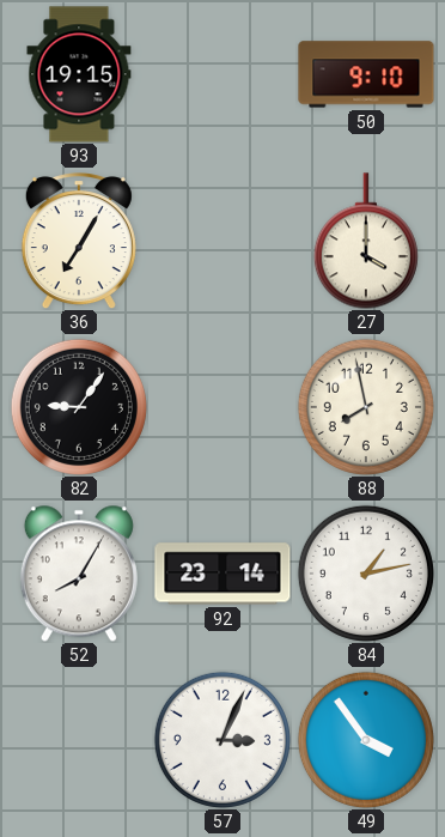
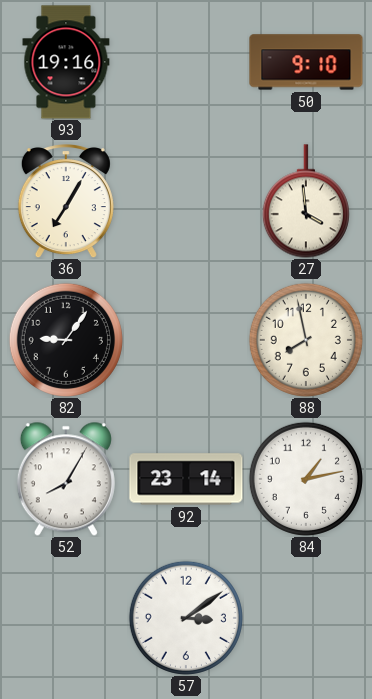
93: 19:15 -> 19:16 (66, 62)
27: 4:00 -> 3:59 (306, 201)
57: 3:04 -> 3:09 (186, 618)
49: 3:54 -> none (366, 740)
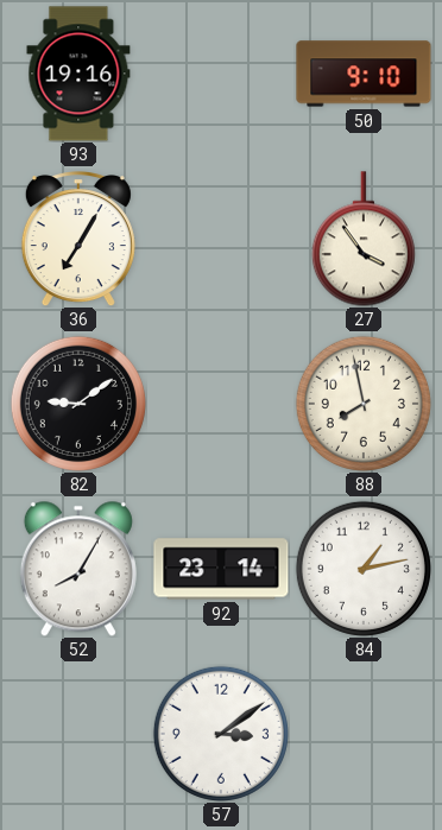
27: 3:59 -> 3:54 (364, 239)
82: 9:06 -> 9:09 (78, 404)
